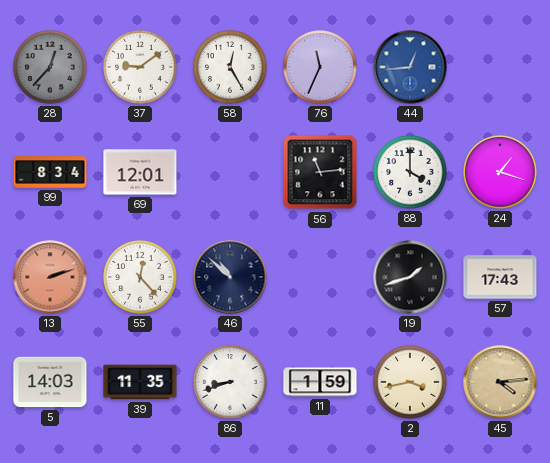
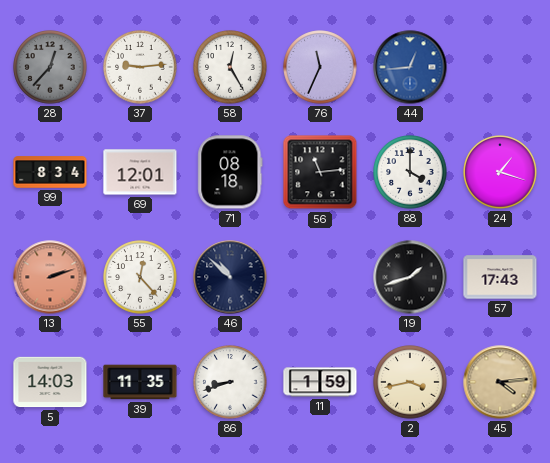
37: 9:09 -> 9:14 (140, 67)
71: none -> 08:18 (230, 172)
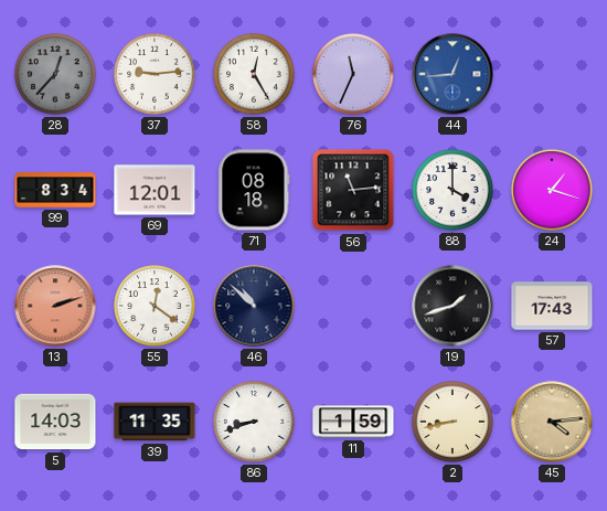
55: 12:23 -> 12:21 (155, 306)
2: 3:43 -> 8:43 (452, 422)
